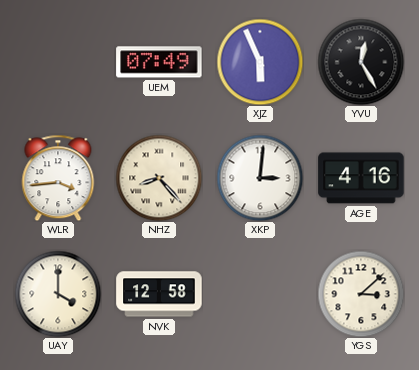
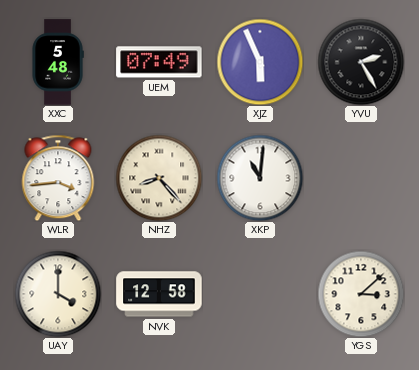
XXC: none -> 5:48 (58, 62)
YVU: 12:25 -> 2:25 (361, 62)
XKP: 3:01 -> 11:01 (260, 178)
AGE: 4:16 -> none (361, 178)
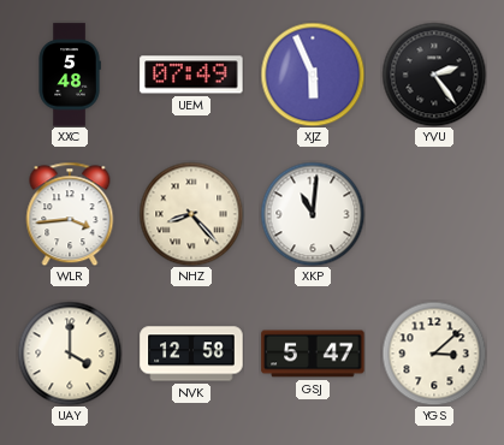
YVU: 2:25 -> 2:24 (434, 75)
GSJ: none -> 5:47 (313, 354)
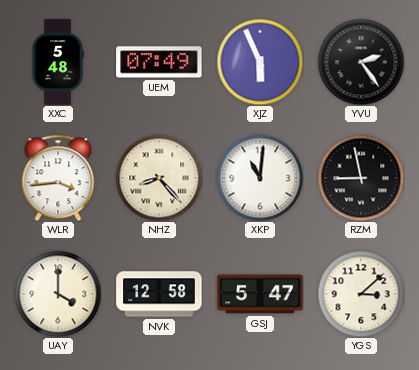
RZM: none -> 8:58 (361, 178)
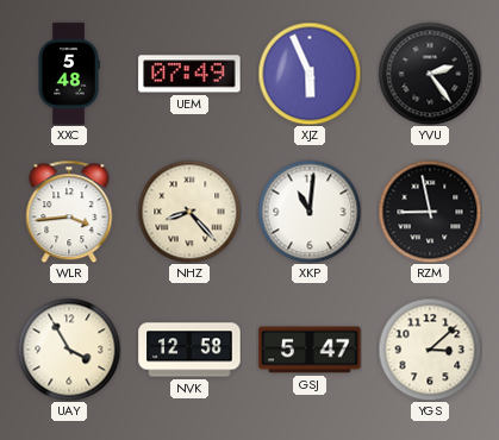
UAY: 4:00 -> 3:55 (69, 350)
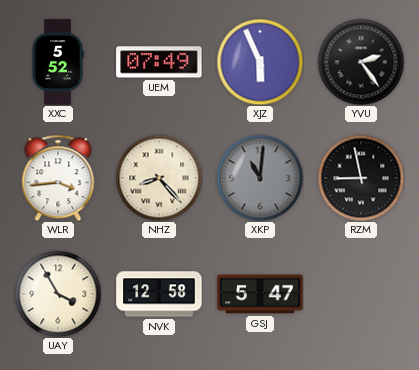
XXC: 5:48 -> 5:52 (58, 62)
XKP dial: white -> grey (260, 178)
YGS: 3:08 -> none (430, 350)
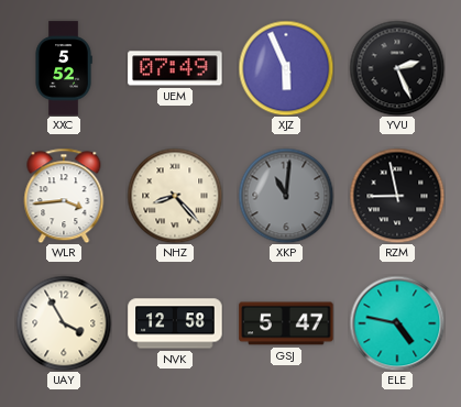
YVU: 2:24 -> 2:26 (397, 68)
ELE: none -> 4:47 (397, 323)
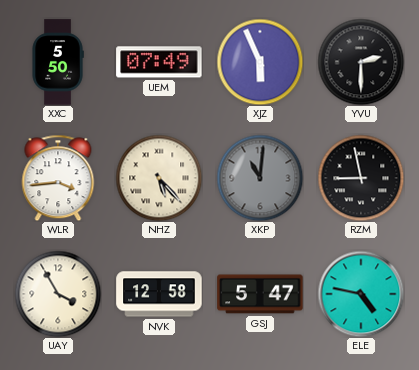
XXC: 5:52 -> 5:50 (58, 62)
YVU: 2:26 -> 2:30 (361, 62)
NHZ: 8:23 -> 5:23 (159, 178)
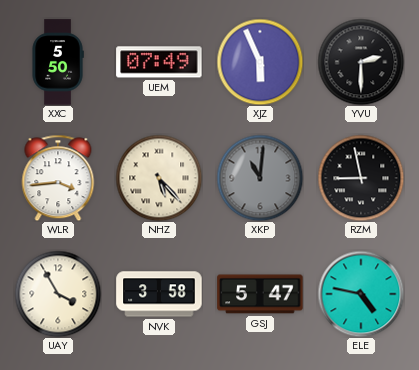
NVK: 12:58 -> 3:58 (159, 294)
